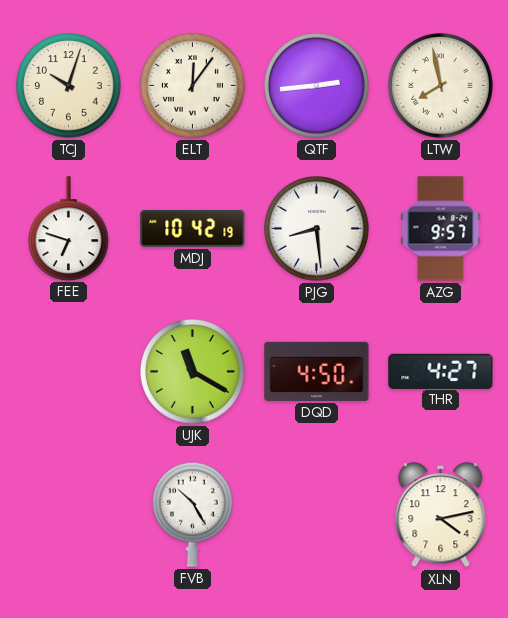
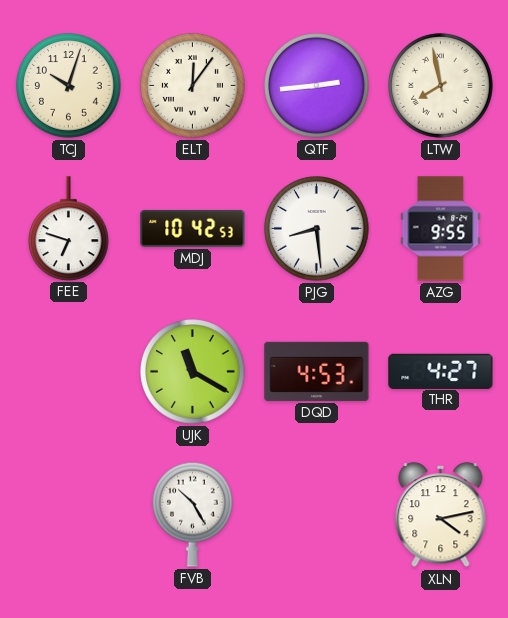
MDJ: 10:42:19 -> 10:42:53 (193, 228)
AZG: 9:57 -> 9:55 (441, 229)
DQD: 4:50 -> 4:53 (317, 371)
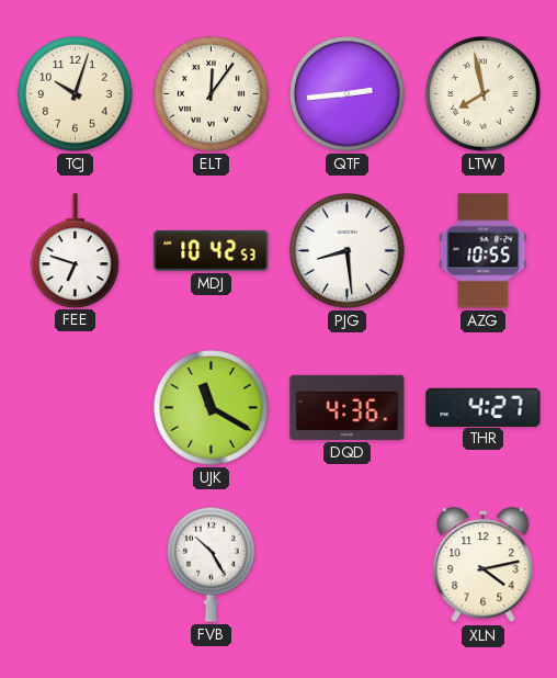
AZG: 9:55 -> 10:55 (484, 251)
DQD: 4:53 -> 4:36 (348, 407)
